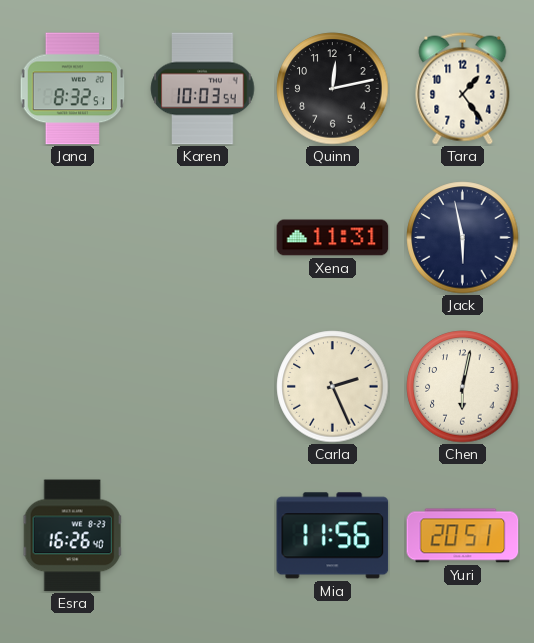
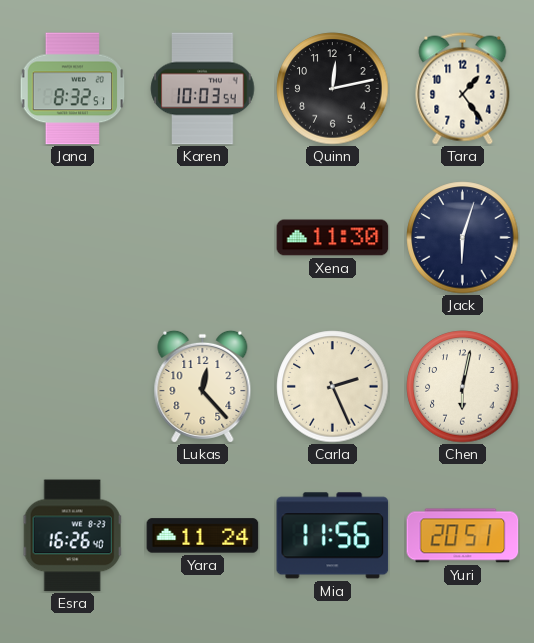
Xena: 11:31 -> 11:30 (333, 238)
Jack: 5:58 -> 6:03 (463, 238)
Lukas: none -> 12:23 (203, 386)
Yara: none -> 11:24 (203, 536)
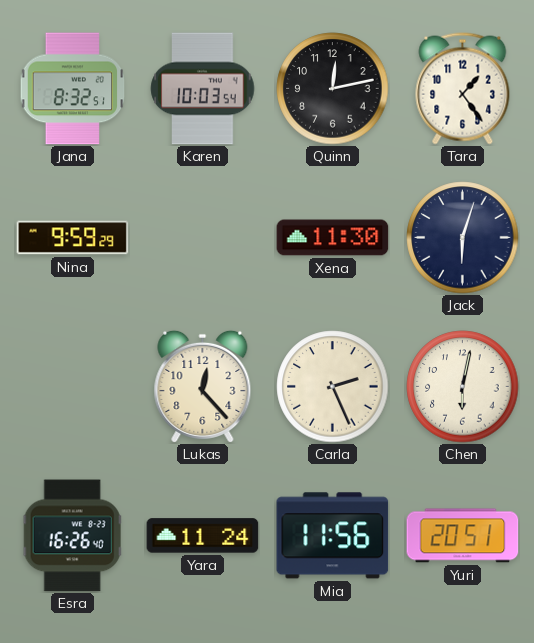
Nina: none -> 9:59 (73, 238)
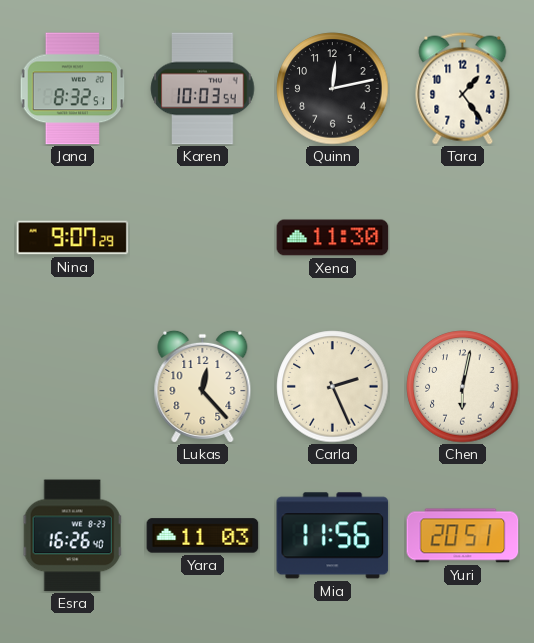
Nina: 9:59 -> 9:07 (73, 238)
Jack: 6:03 -> none (463, 238)
Yara: 11:24 -> 11:03 (203, 536)
